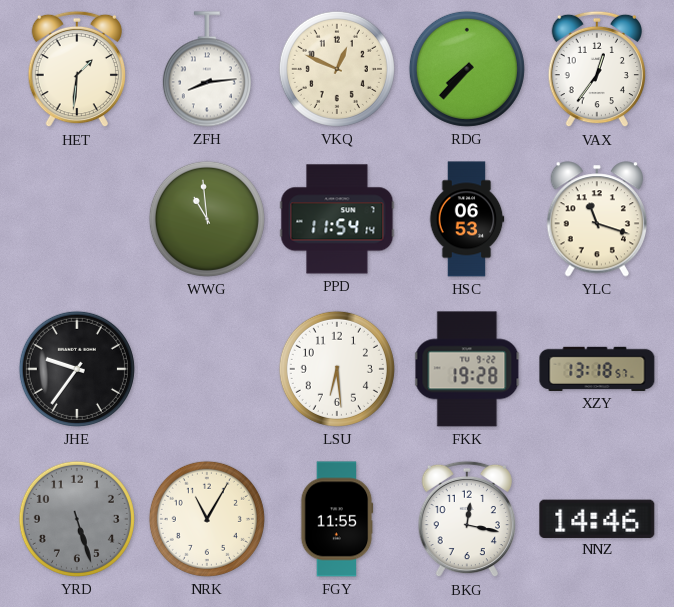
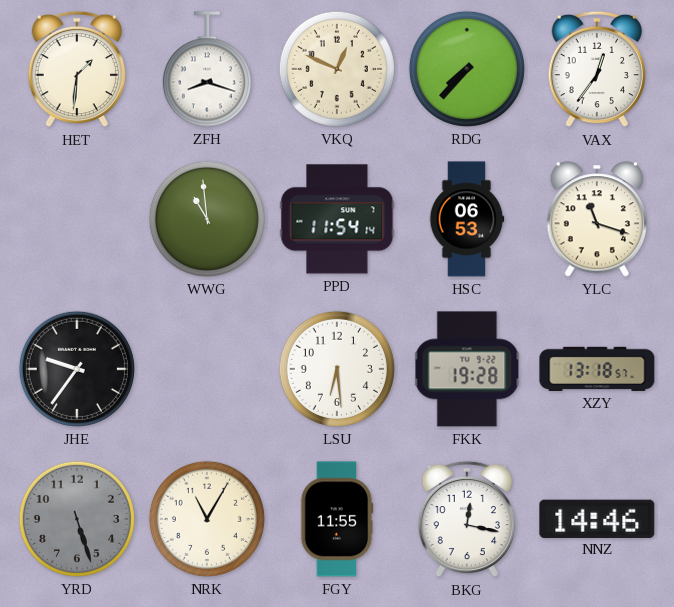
ZFH: 8:14 -> 8:18 (207, 69)
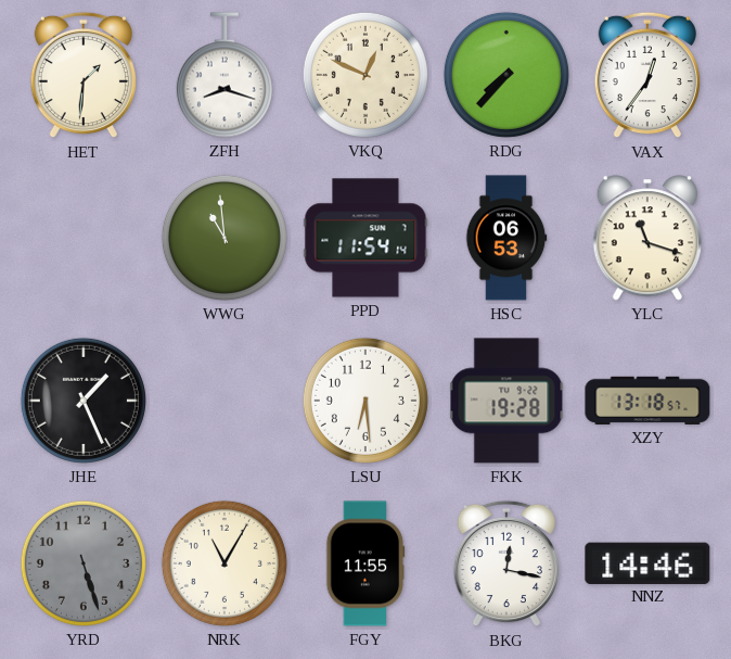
JHE: 9:36 -> 1:26 (84, 401)
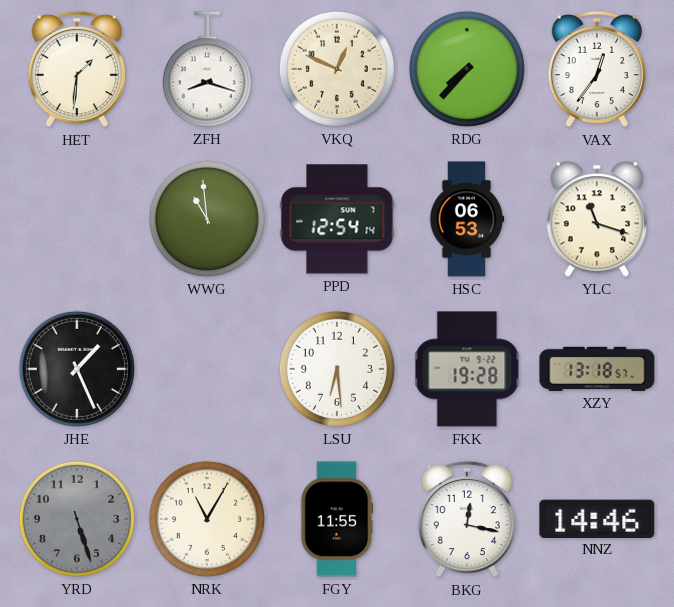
PPD: 11:54 -> 12:54 (337, 219)
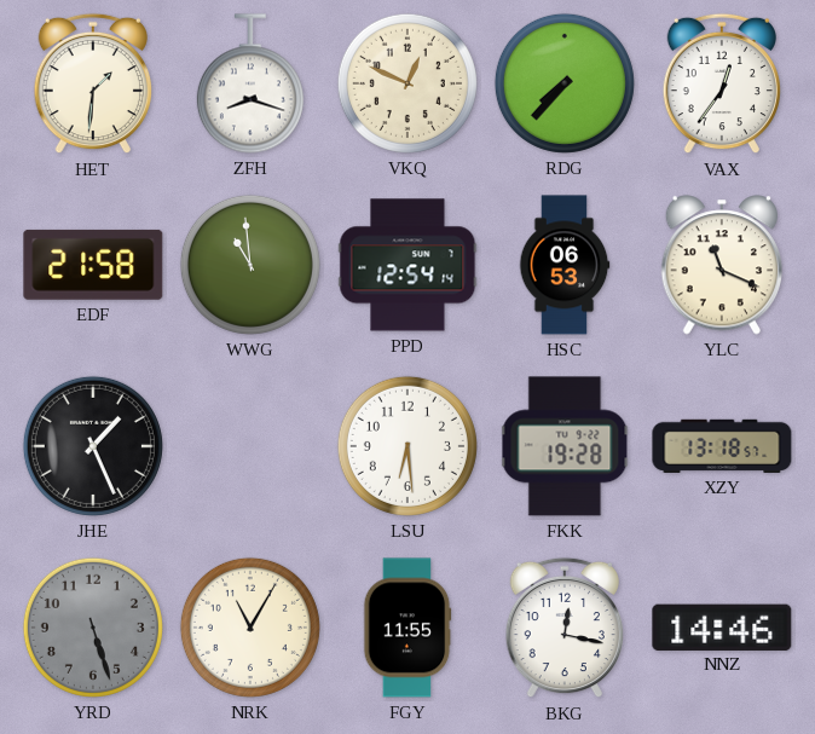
EDF: none -> 21:58 (93, 265)
YLC: 11:18 -> 11:19 (722, 265)
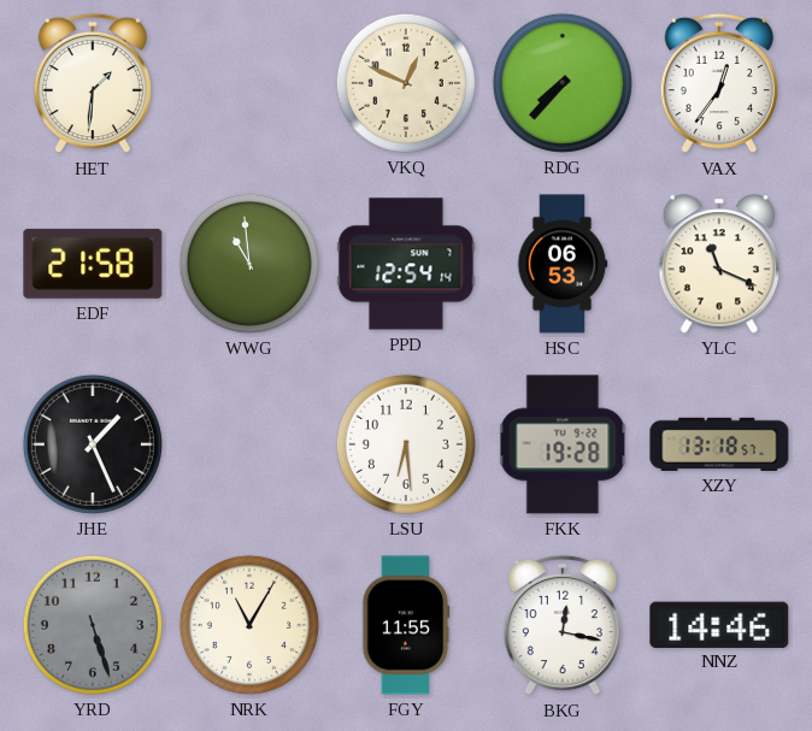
ZFH: 8:18 -> none (250, 83)
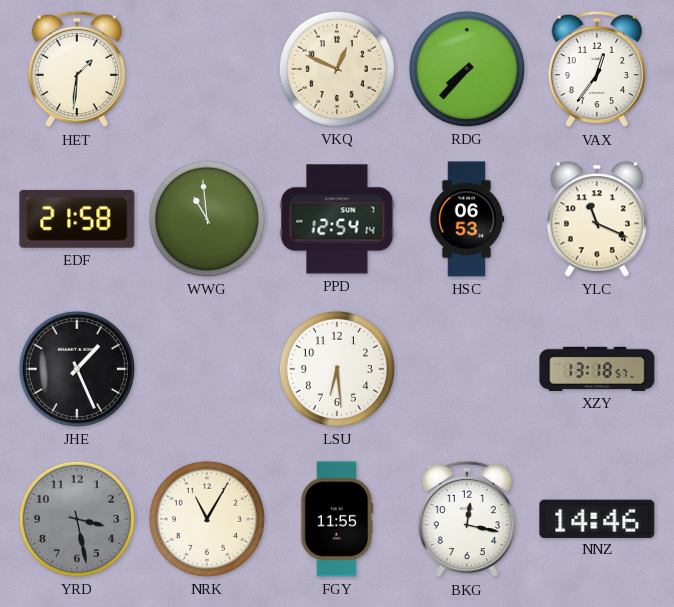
FKK: 19:28 -> none (563, 444)
YRD: 5:27 -> 3:28 (77, 519)
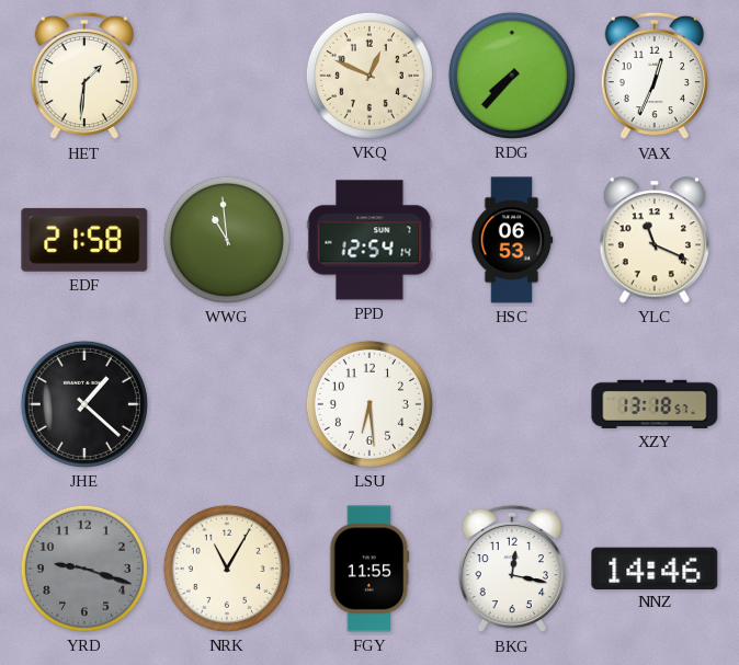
VAX: 12:36 -> 12:34 (653, 76)
JHE: 1:26 -> 1:22 (84, 404)
YRD: 3:28 -> 9:18 (84, 569)
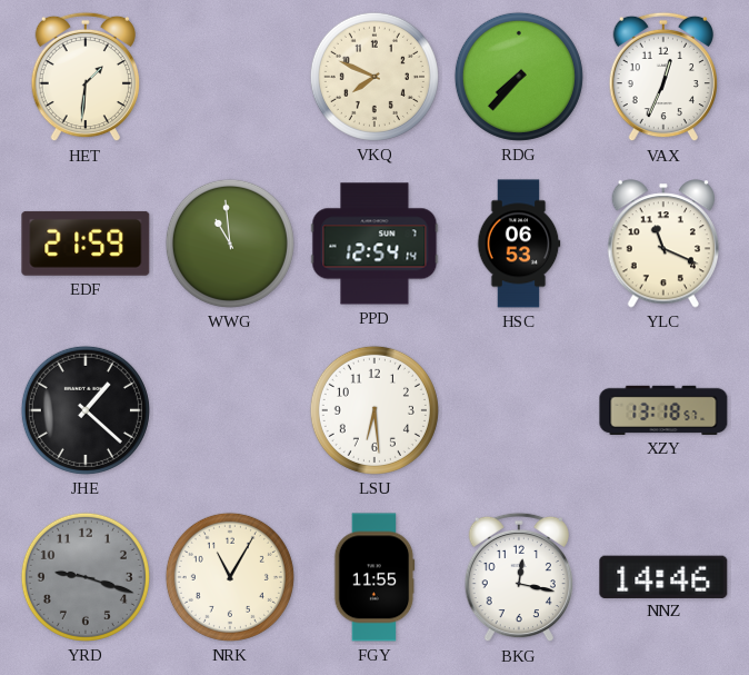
VKQ: 12:49 -> 7:49 (374, 77)
EDF: 21:58 -> 21:59 (86, 244)
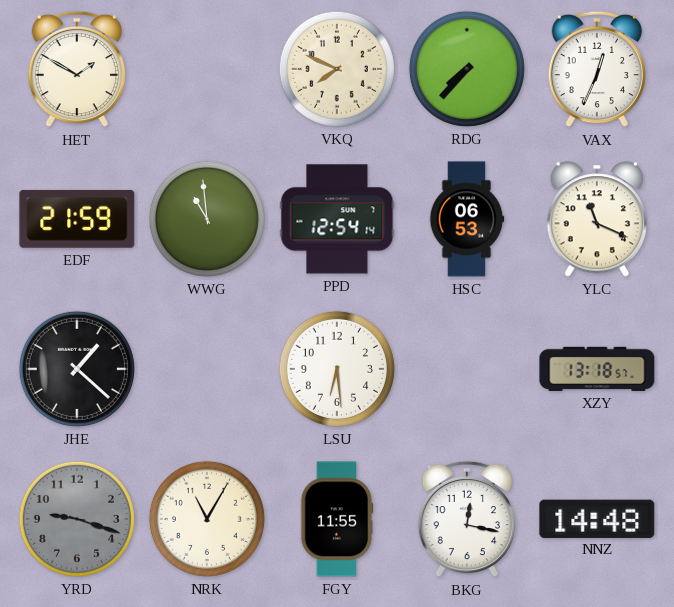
HET: 1:31 -> 1:50 (76, 69)
NNZ: 14:46 -> 14:48 (597, 518)
